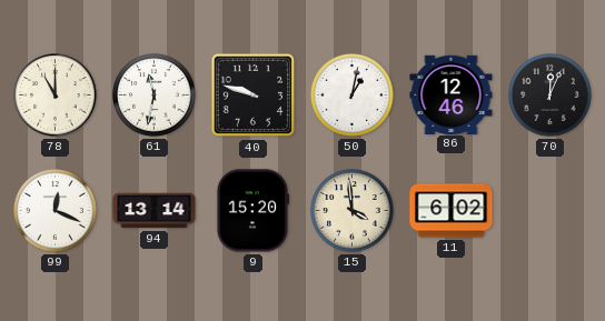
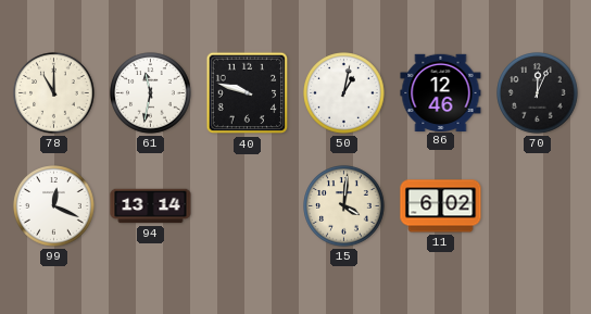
9: 15:20 -> none (251, 211)
15: 3:59 -> 4:01 (344, 206)
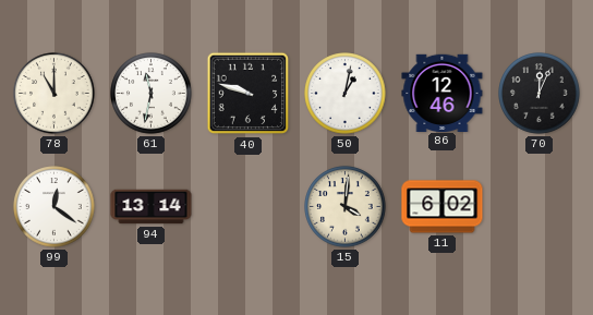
99: 12:19 -> 12:21 (55, 207)
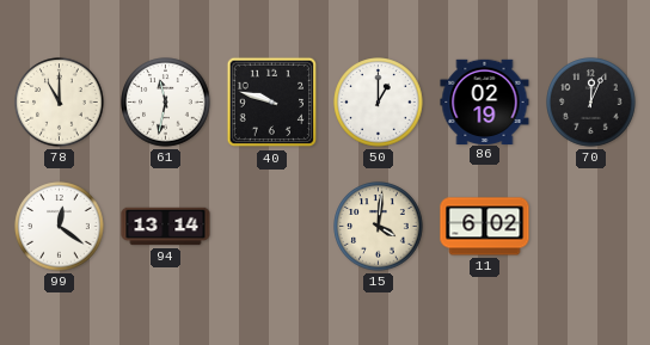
50: 1:02 -> 1:00 (379, 103)
86: 12:46 -> 02:19 (485, 101)
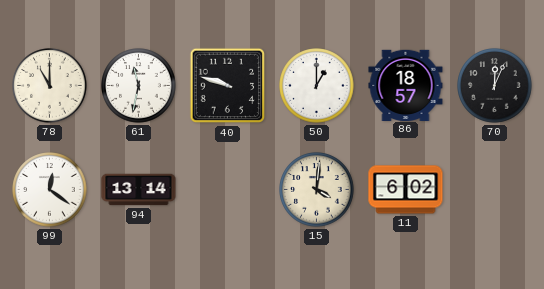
86: 02:19 -> 18:57 (406, 85)
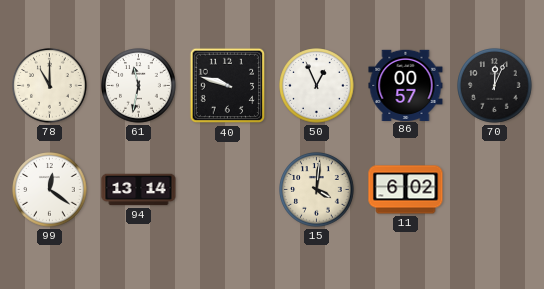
50: 1:00 -> 12:56 (317, 86)
86: 18:57 -> 00:57 (406, 85)
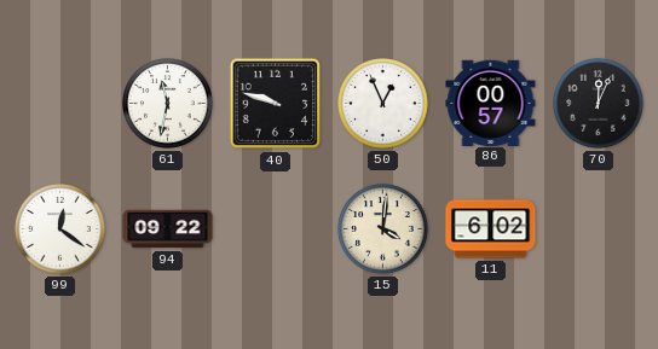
78: 11:00 -> none (50, 86)
94: 13:14 -> 09:22 (168, 229)
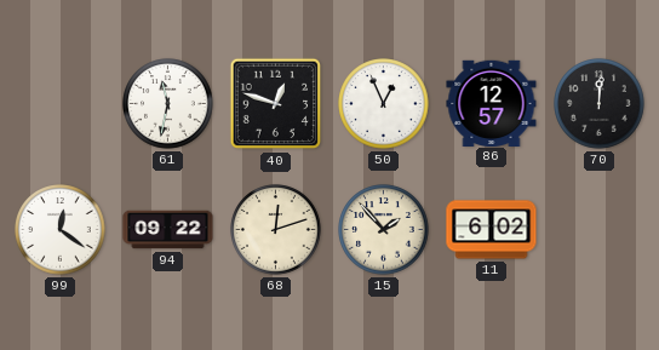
40: 9:48 -> 12:48 (276, 104)
86: 00:57 -> 12:57 (492, 103)
70: 12:04 -> 12:01 (600, 104)
68: none -> 12:12 (276, 230)
15: 4:01 -> 1:53 (384, 230)
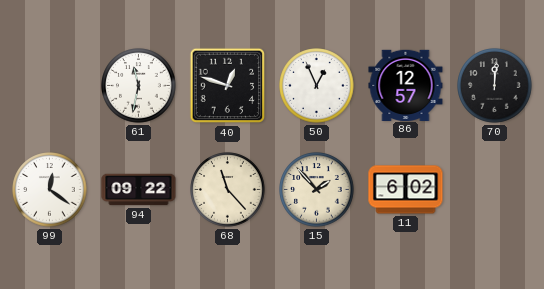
68: 12:12 -> 11:23 (228, 190)
